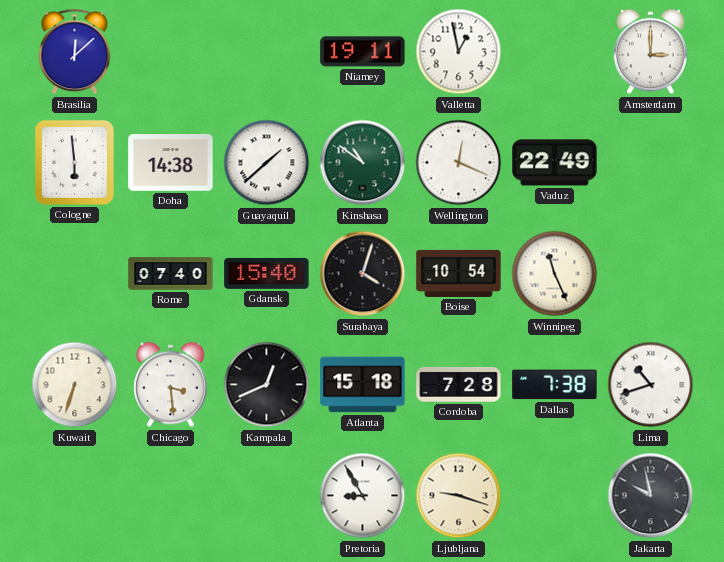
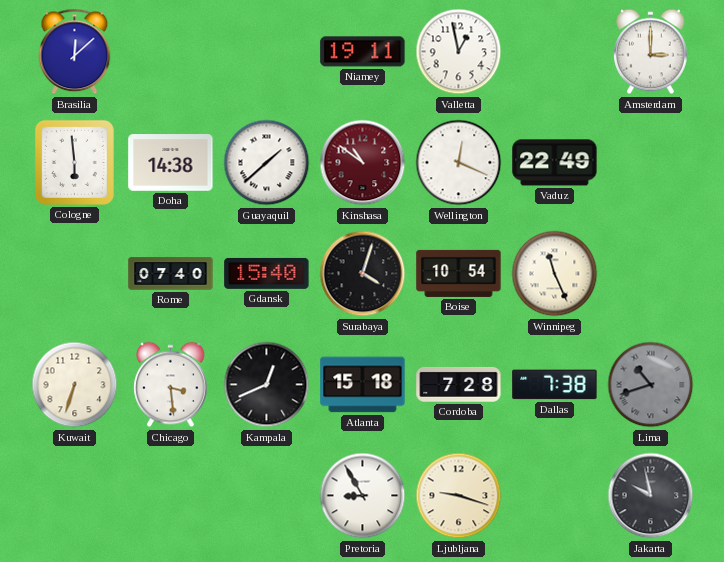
Kinshasa dial: green -> burgundy (363, 163)
Lima dial: white -> grey (651, 385)
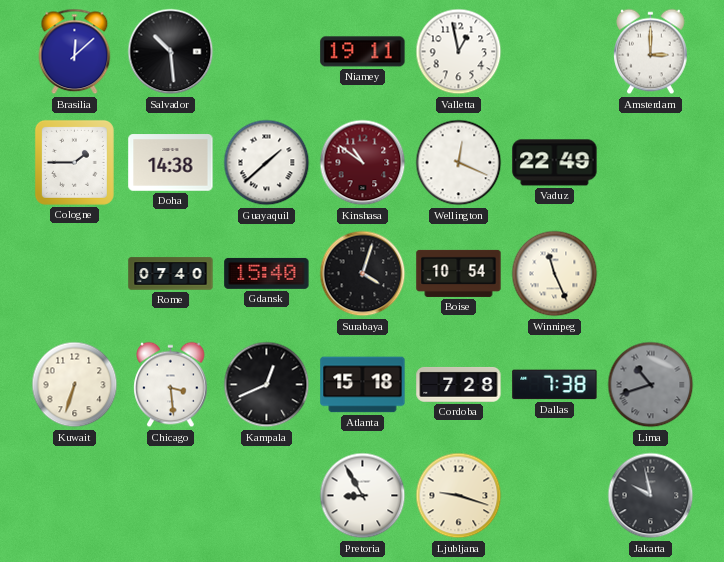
Salvador: none -> 10:29 (171, 52)
Cologne: 5:59 -> 1:45 (74, 162)
